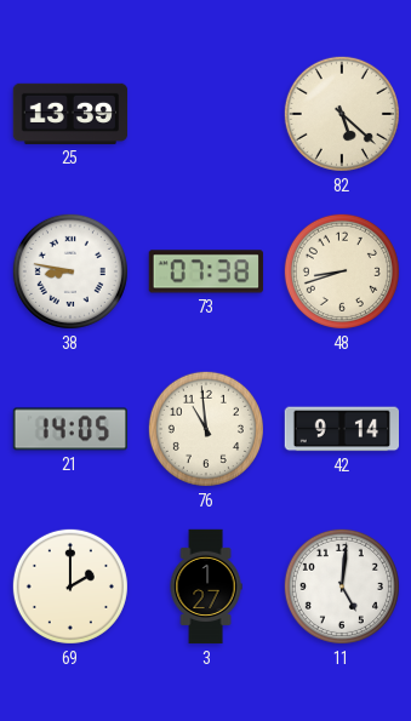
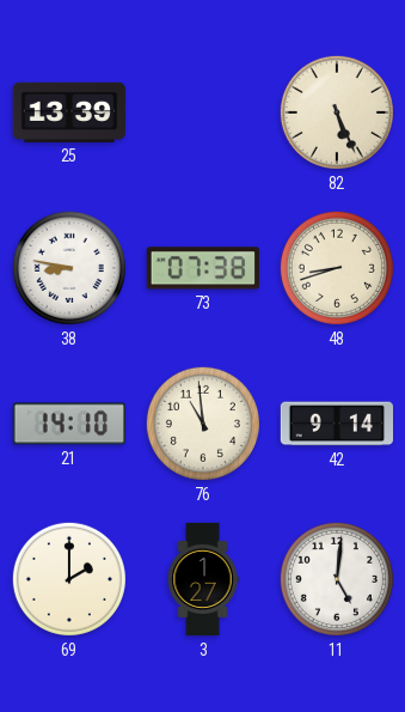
82: 5:22 -> 5:26 (337, 112)
21: 14:05 -> 14:10 (68, 424)
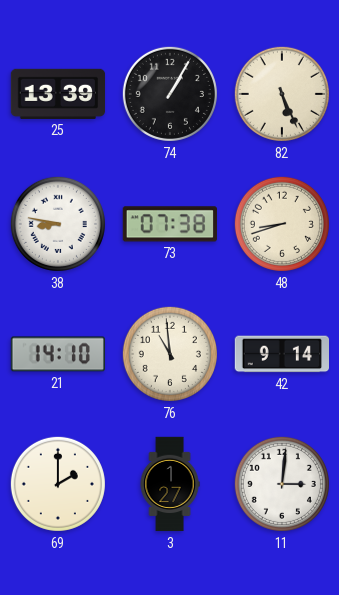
74: none -> 1:05 (170, 94)
11: 5:01 -> 3:01 (282, 484)
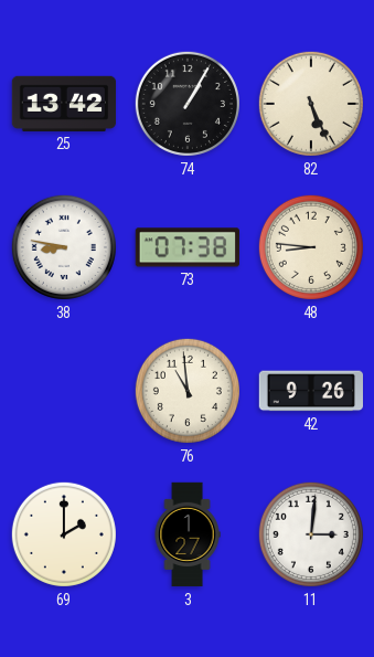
25: 13:39 -> 13:42 (64, 104)
48: 8:42 -> 8:46 (311, 247)
21: 14:10 -> none (57, 354)
42: 9:14 -> 9:26 (310, 391)
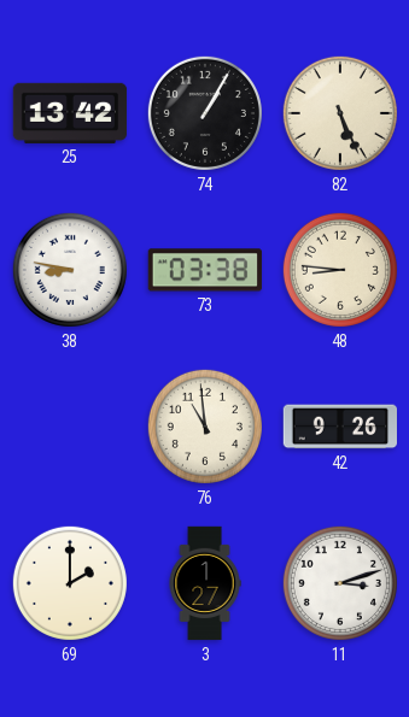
73: 07:38 -> 03:38 (205, 270)
11: 3:01 -> 3:12 (340, 583)
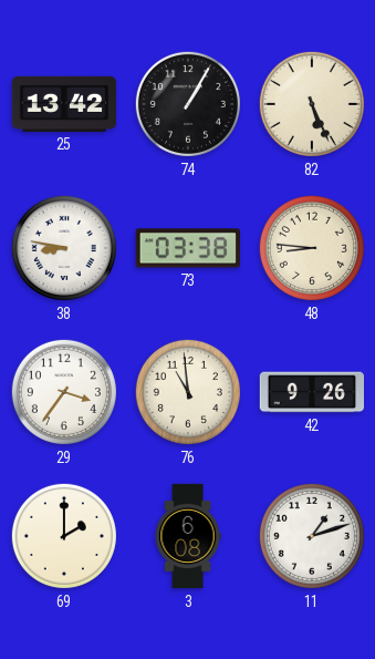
29: none -> 3:36 (64, 392)
3: 1:27 -> 6:08 (188, 536)
11: 3:12 -> 1:12 (312, 536)
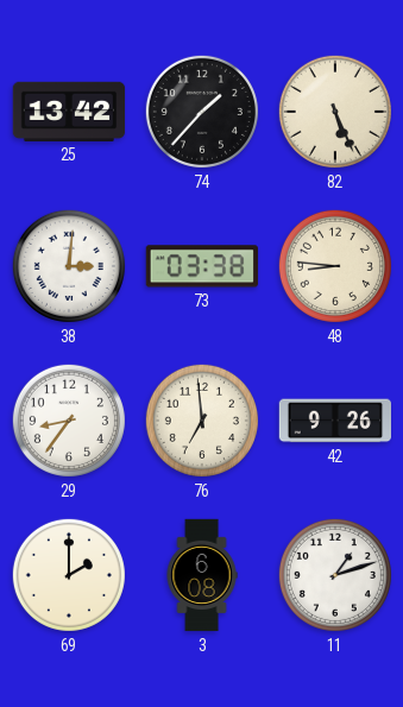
74: 1:05 -> 1:37 (202, 112)
38: 8:47 -> 3:01 (69, 266)
29: 3:36 -> 8:36 (69, 421)
76: 10:59 -> 6:59 (202, 421)
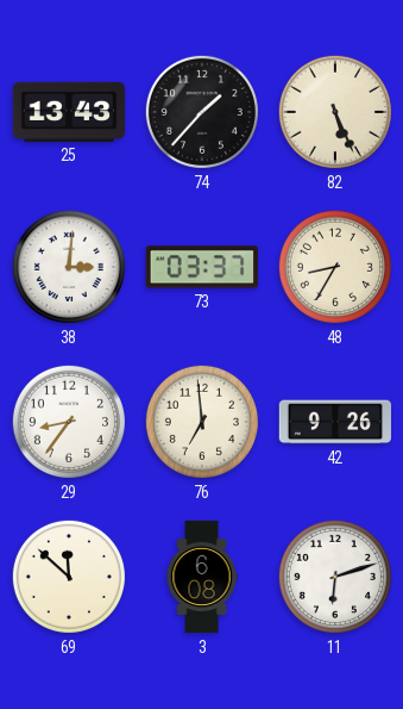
25: 13:42 -> 13:43 (69, 112)
73: 03:38 -> 03:37 (202, 267)
48: 8:46 -> 8:35 (335, 267)
69: 2:00 -> 11:52 (69, 577)
11: 1:12 -> 6:12 (335, 577)
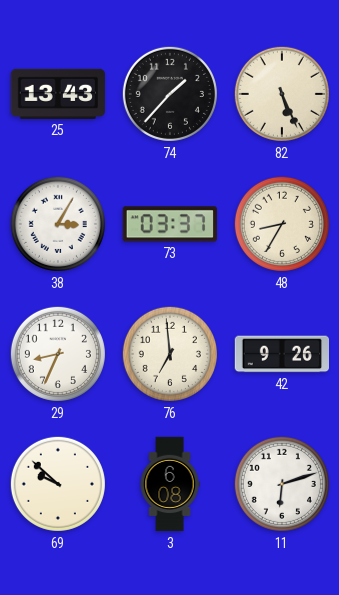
38: 3:01 -> 3:05 (58, 224)
29: 8:36 -> 8:34 (58, 354)
69: 11:52 -> 9:52 (58, 484)
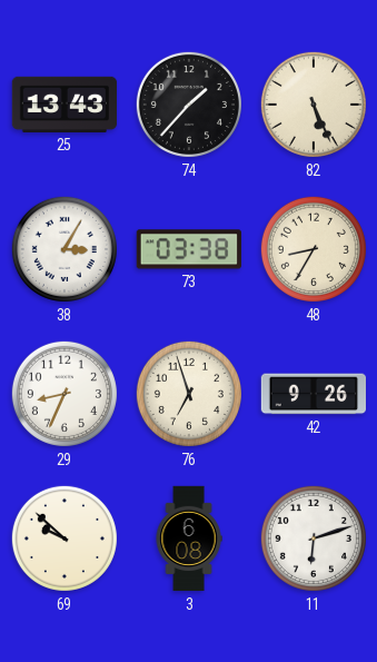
73: 03:37 -> 03:38 (189, 249)
76: 6:59 -> 6:57 (189, 394)
